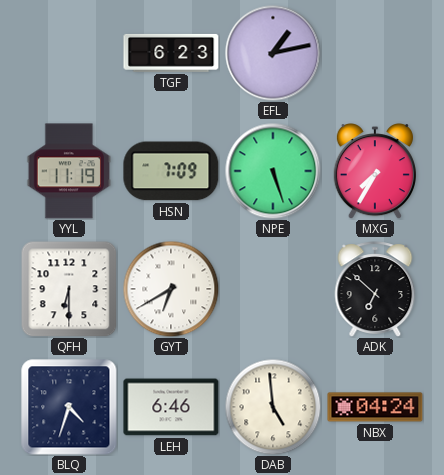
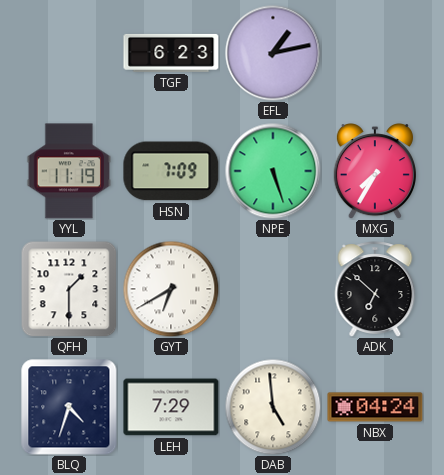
QFH: 6:30 -> 1:30 (69, 289)
LEH: 6:46 -> 7:29 (171, 407)
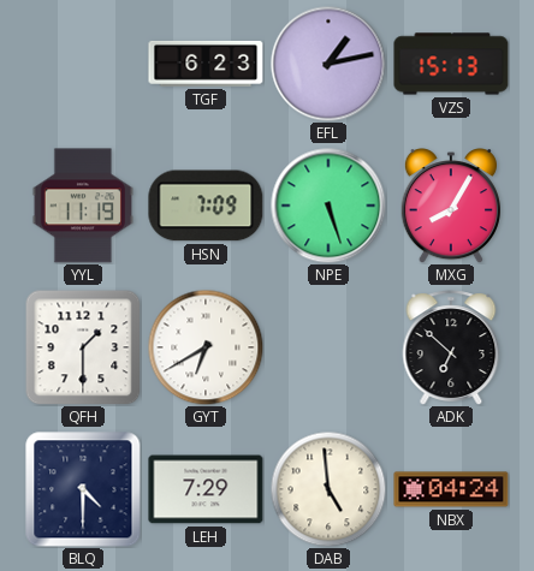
VZS: none -> 15:13 (451, 64)
MXG: 7:35 -> 8:05 (451, 206)
BLQ: 4:33 -> 4:30 (83, 489)
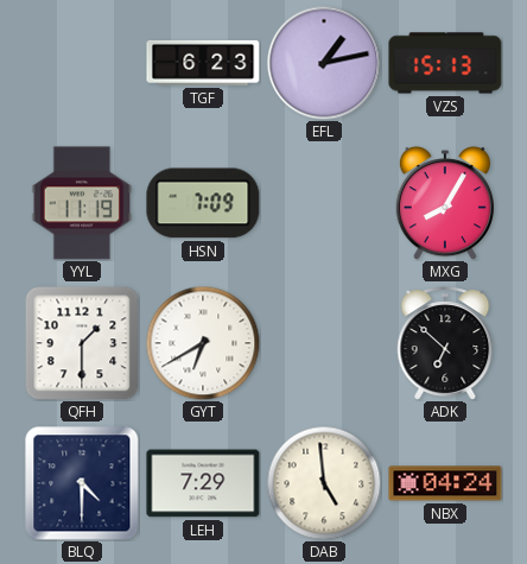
NPE: 5:27 -> none (328, 206)
